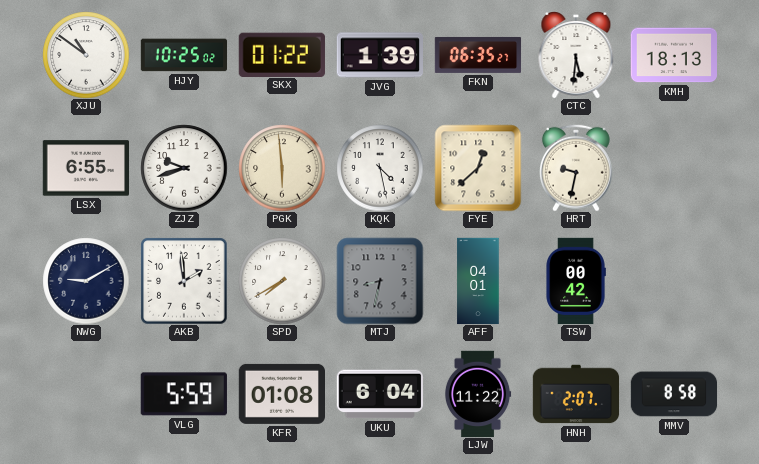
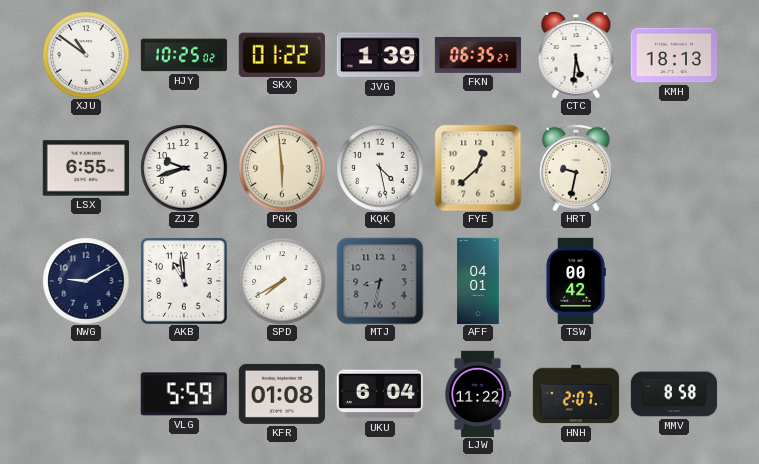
AKB: 1:59 -> 10:59 (184, 281)
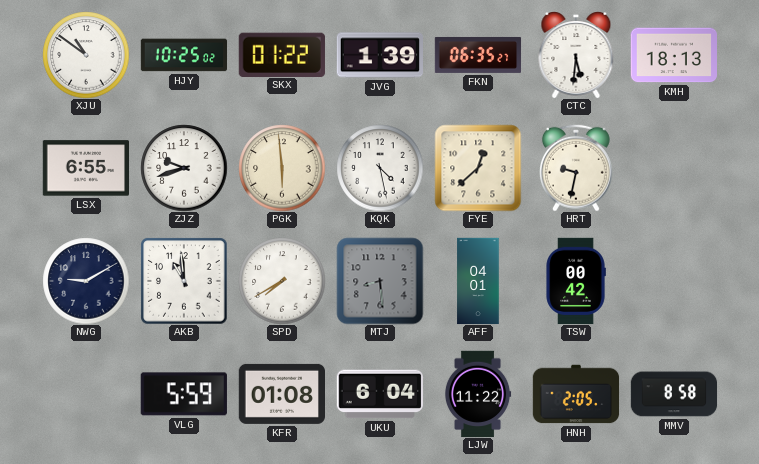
MTJ: 8:32 -> 8:29 (380, 281)
HNH: 2:07 -> 2:05 (576, 394)
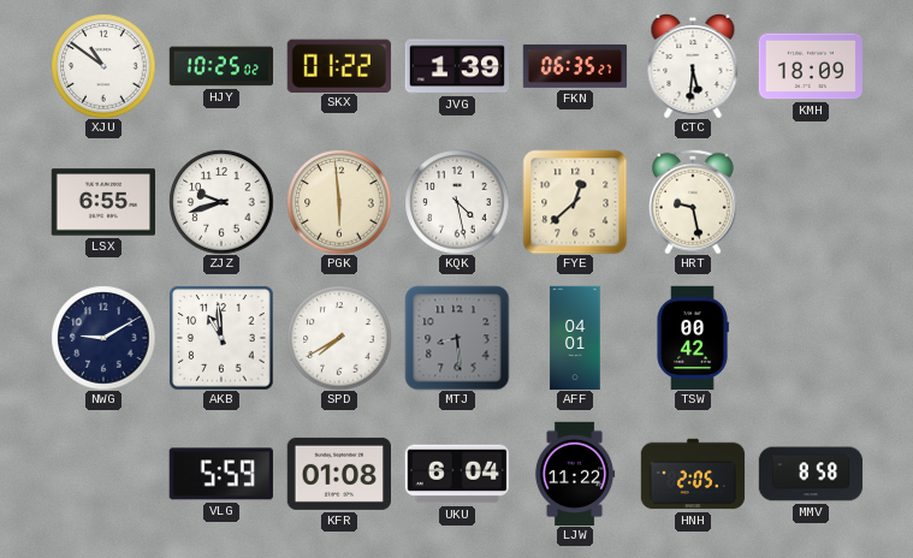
KMH: 18:13 -> 18:09 (810, 66)
HRT: 9:32 -> 9:28 (693, 202)
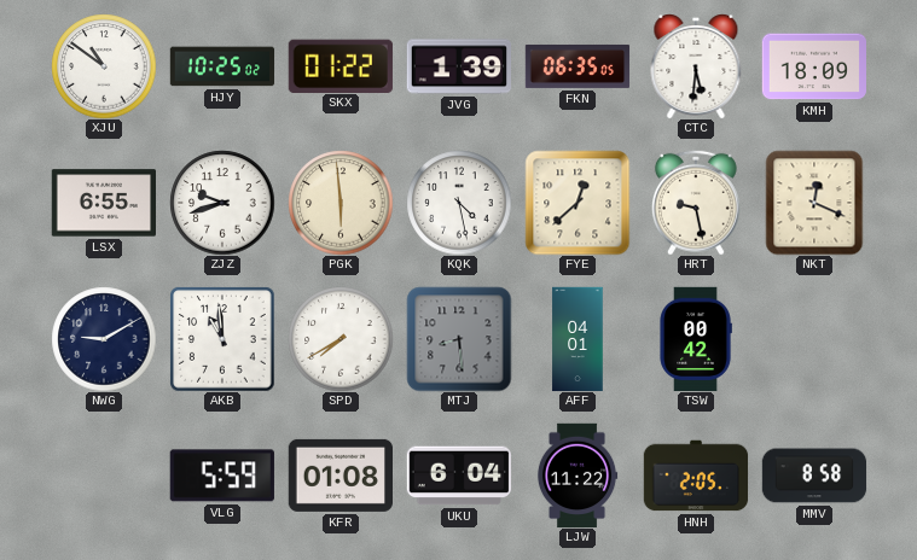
FKN: 06:35:27 -> 06:35:05 (578, 66)
NKT: none -> 12:19 (814, 203)
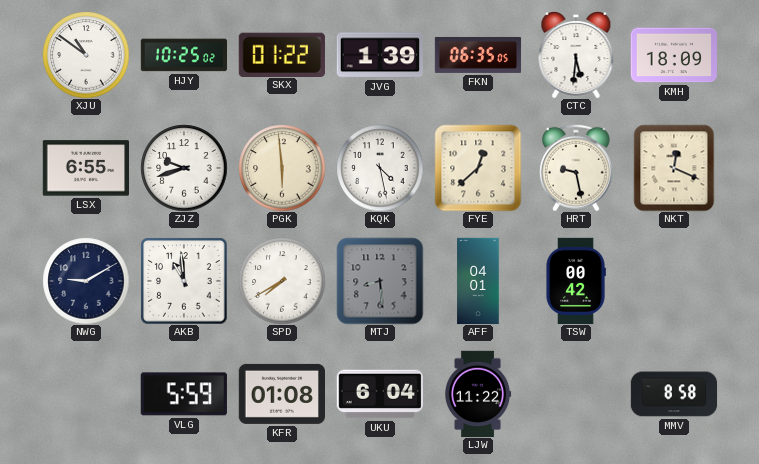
HNH: 2:05 -> none (696, 476)
